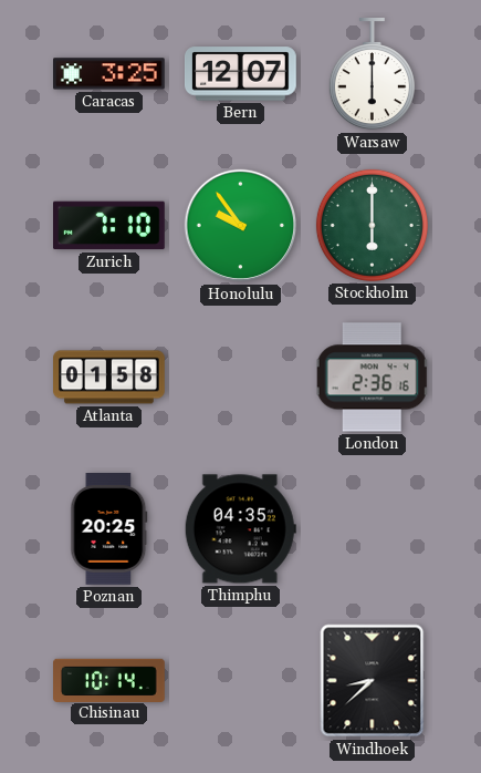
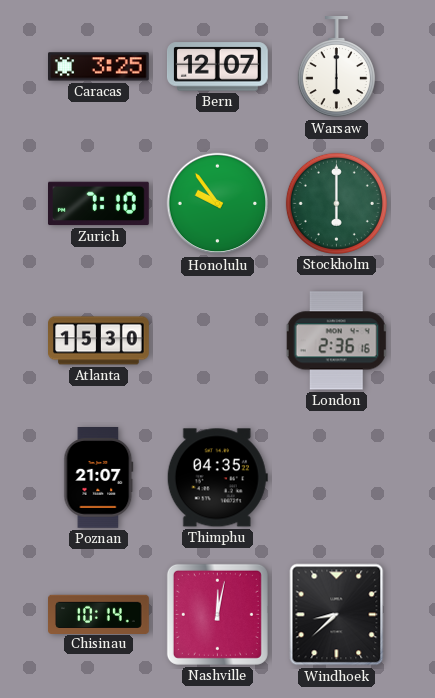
Atlanta: 01:58 -> 15:30 (99, 341)
Poznan: 20:25 -> 21:07 (99, 478)
Nashville: none -> 12:02 (217, 614)
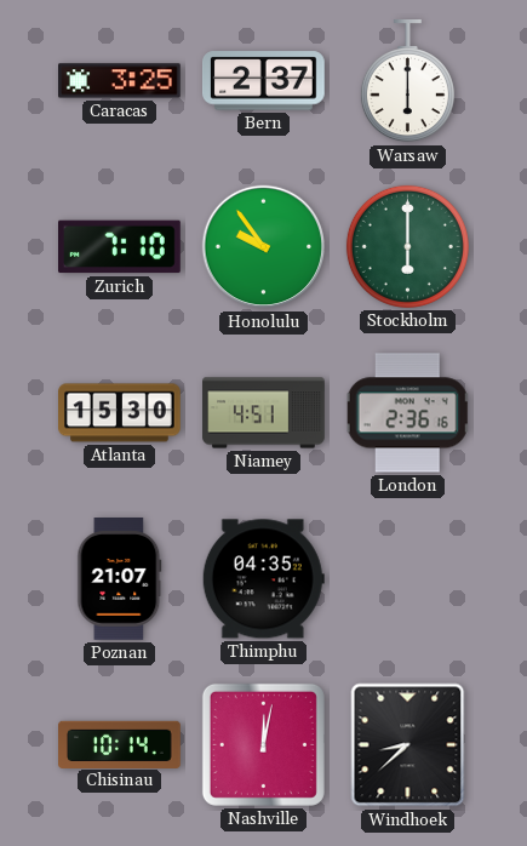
Bern: 12:07 -> 2:37 (264, 81)
Niamey: none -> 4:51 (264, 413)
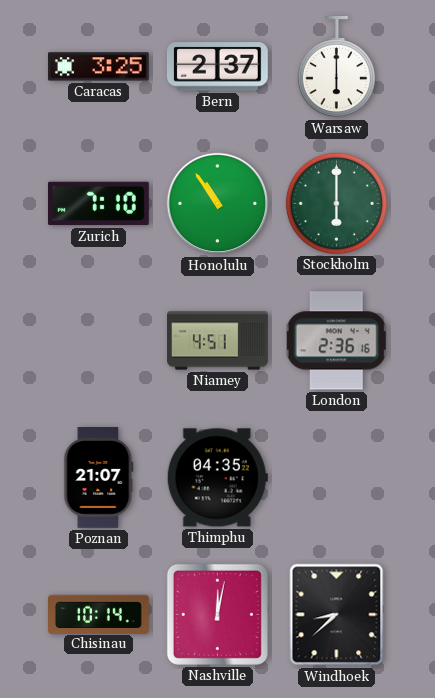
Honolulu: 9:54 -> 10:54 (218, 204)
Atlanta: 15:30 -> none (120, 413)
